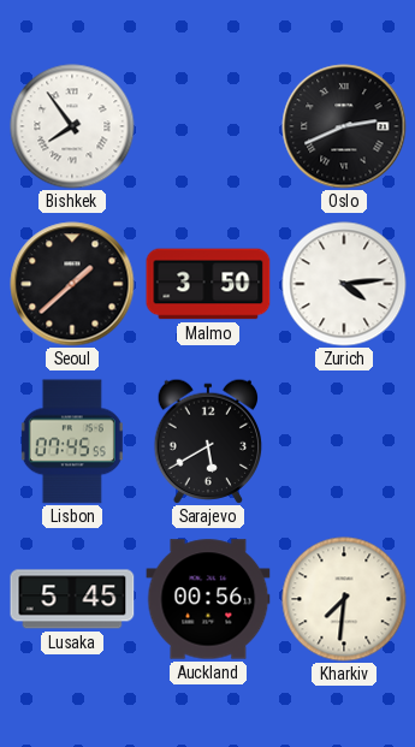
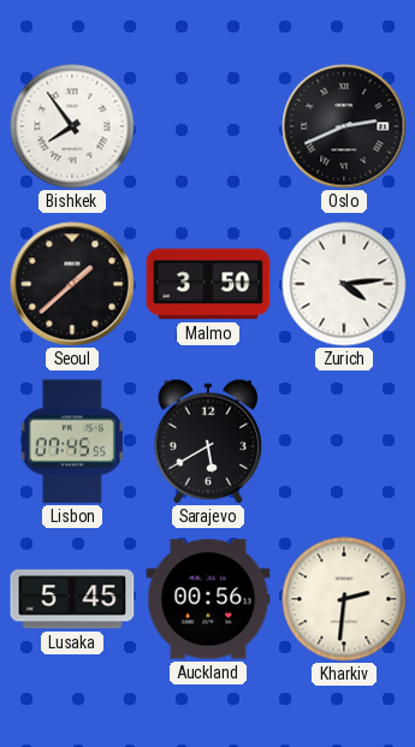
Kharkiv: 7:31 -> 2:31 (344, 599)
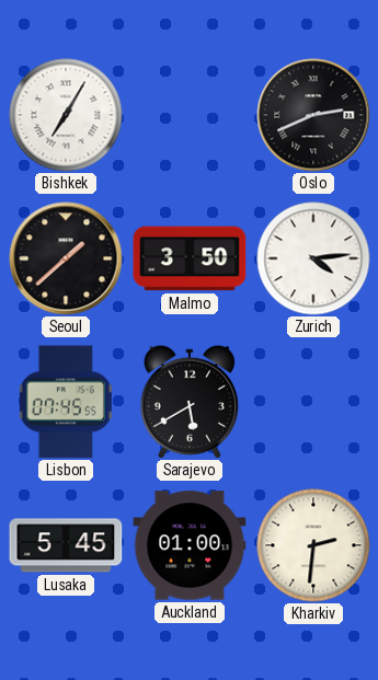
Bishkek: 7:54 -> 7:05 (66, 115)
Auckland: 00:56 -> 01:00 (190, 545)
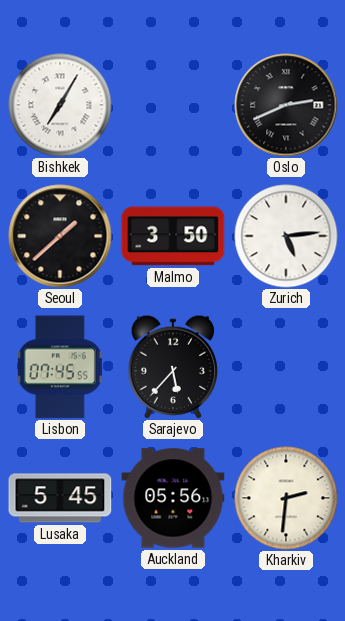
Zurich: 4:14 -> 5:14 (286, 236)
Sarajevo: 5:40 -> 5:37 (173, 366)
Auckland: 01:00 -> 05:56 (173, 498)
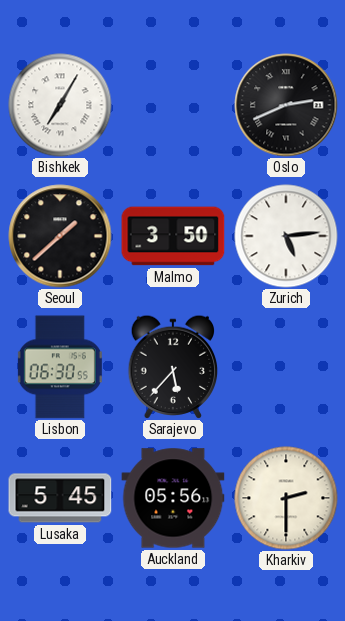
Lisbon: 07:45 -> 06:30 (60, 367)
Kharkiv: 2:31 -> 2:30 (286, 498)
